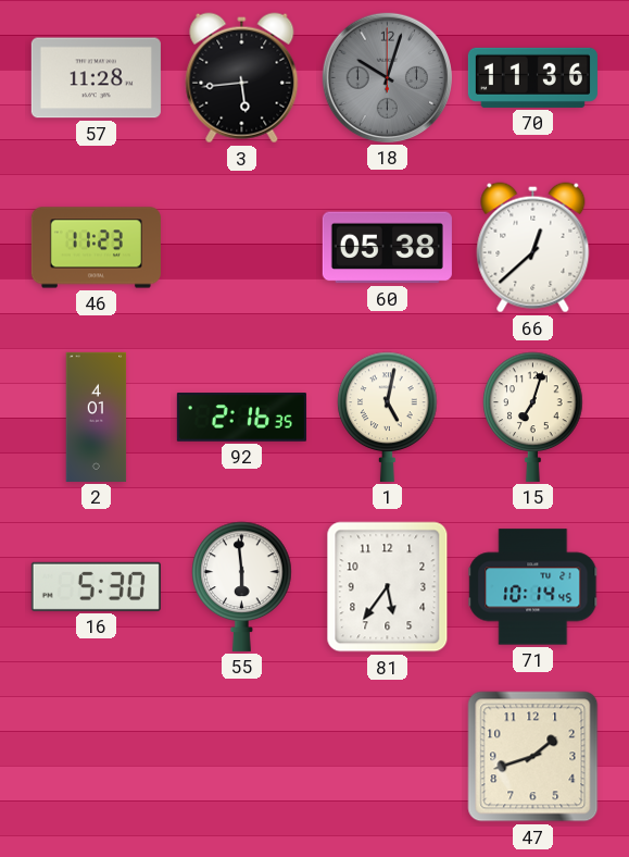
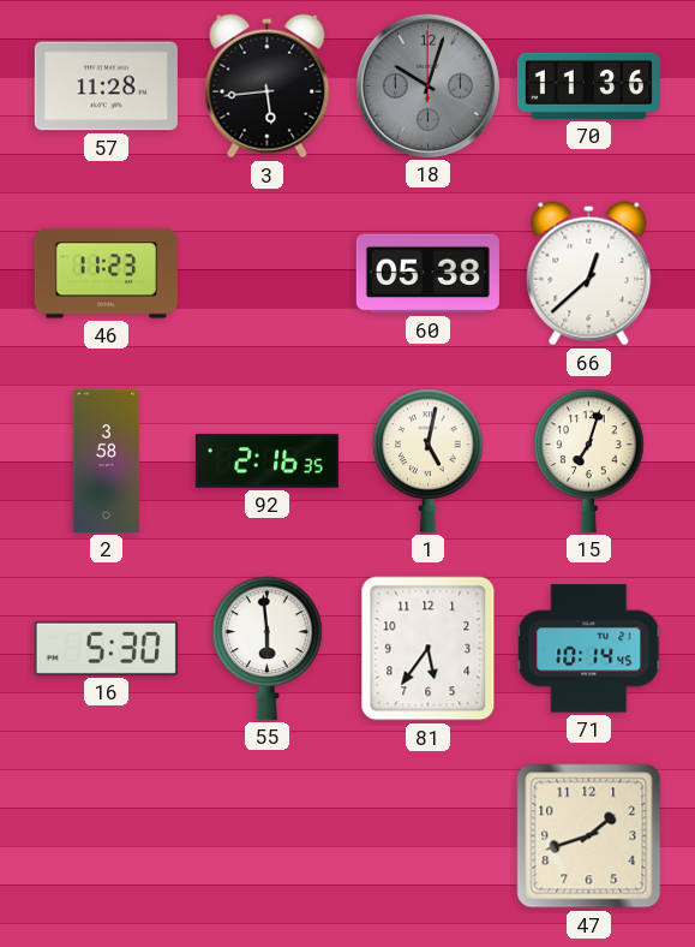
2: 4:01 -> 3:58 (107, 460)
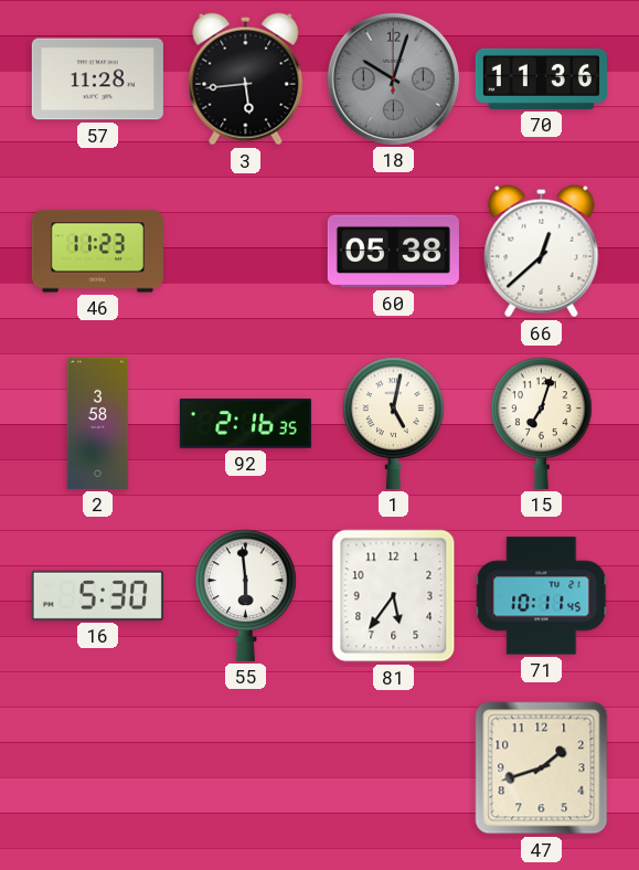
71: 10:14 -> 10:11 (542, 596)
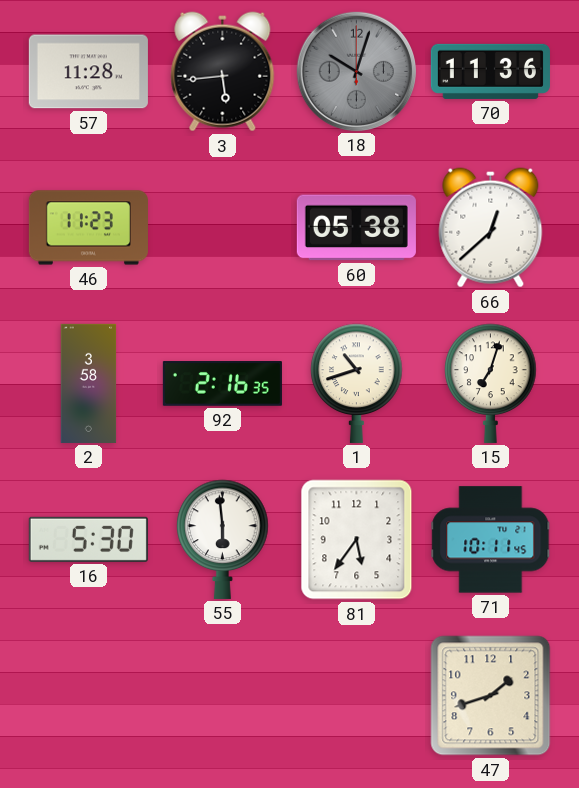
1: 5:02 -> 10:42 (357, 383)
